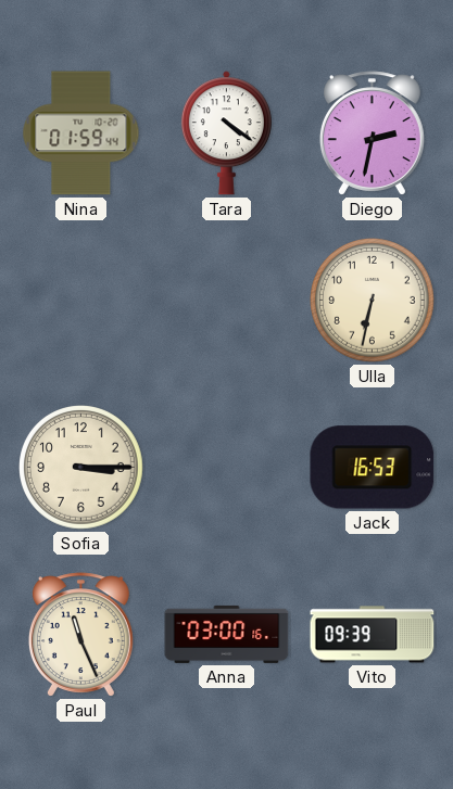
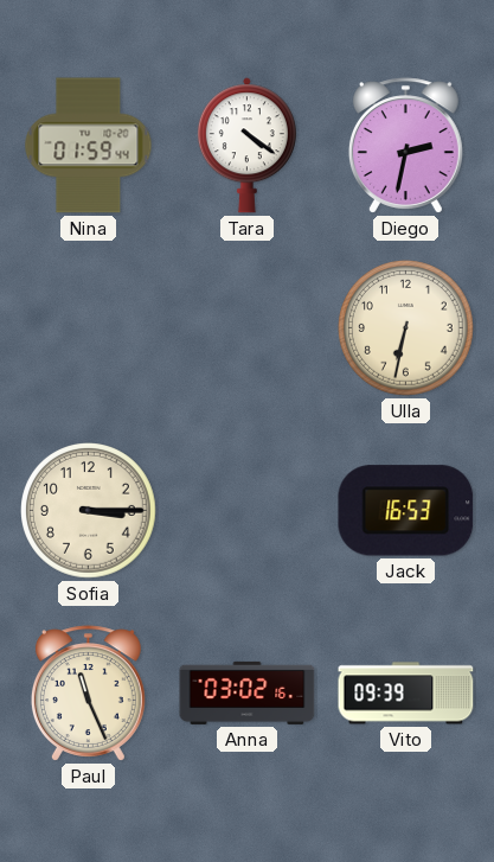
Anna: 03:00 -> 03:02 (248, 692)
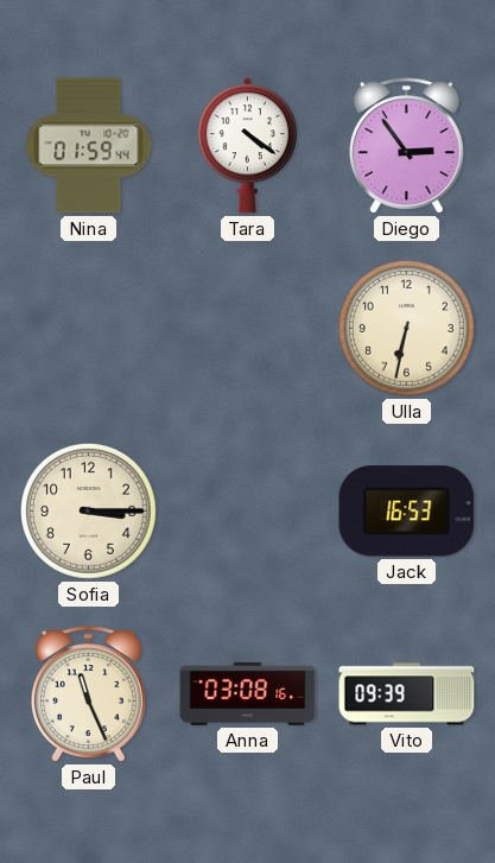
Diego: 2:32 -> 2:54 (406, 146)
Anna: 03:02 -> 03:08 (248, 693)
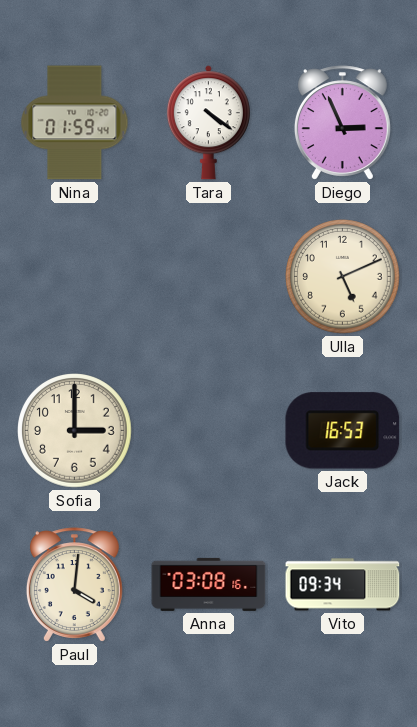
Diego: 2:54 -> 2:56 (342, 123)
Ulla: 6:32 -> 5:11 (343, 277)
Sofia: 3:15 -> 3:00 (75, 431)
Paul: 11:26 -> 4:01 (74, 585)
Vito: 09:39 -> 09:34 (343, 585)
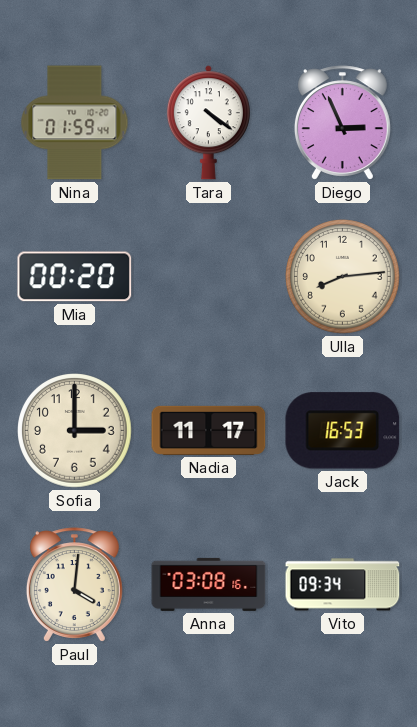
Mia: none -> 00:20 (75, 277)
Ulla: 5:11 -> 8:14 (343, 277)
Nadia: none -> 11:17 (209, 430)
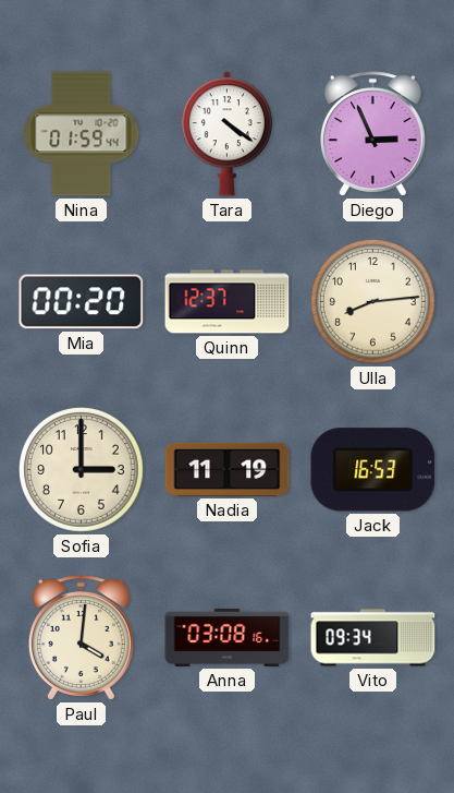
Quinn: none -> 12:37 (228, 302)
Nadia: 11:17 -> 11:19 (228, 469)
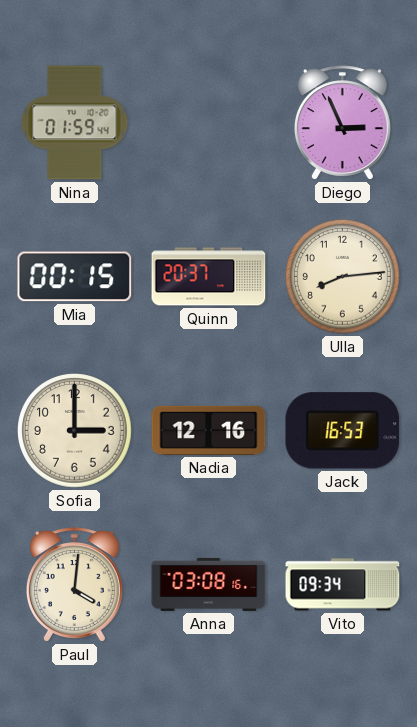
Tara: 4:21 -> none (226, 134)
Mia: 00:20 -> 00:15 (75, 277)
Quinn: 12:37 -> 20:37 (209, 277)
Nadia: 11:19 -> 12:16 (209, 430)
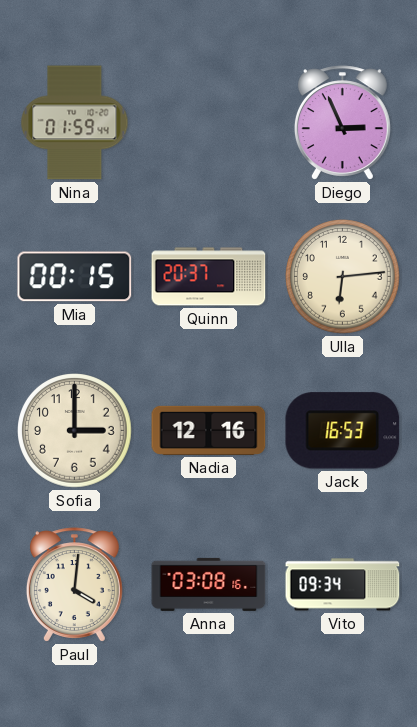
Ulla: 8:14 -> 6:14 (343, 277)
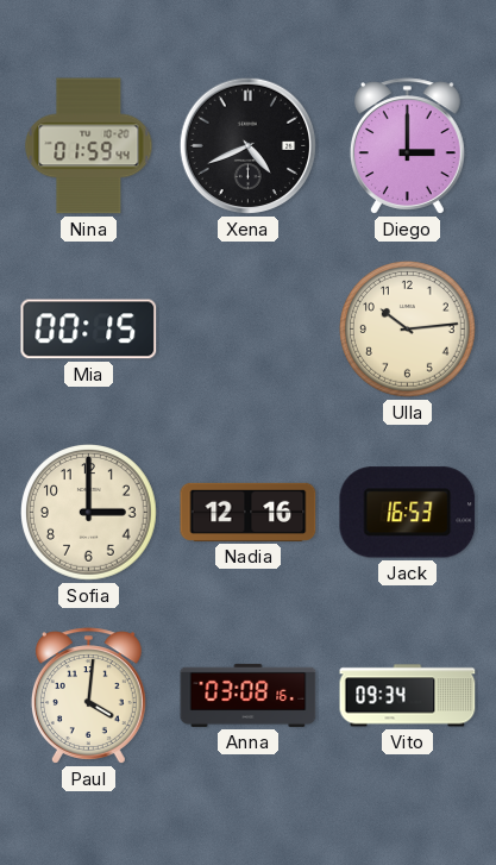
Xena: none -> 4:41 (249, 146)
Diego: 2:56 -> 3:00 (407, 146)
Quinn: 20:37 -> none (209, 277)
Ulla: 6:14 -> 10:14 (408, 330)
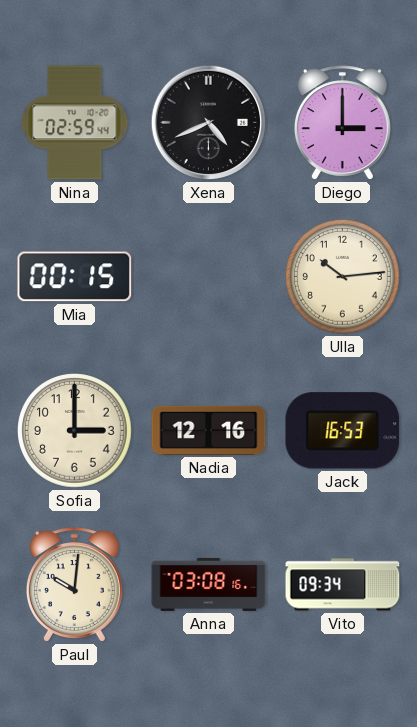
Nina: 01:59 -> 02:59 (75, 123)
Paul: 4:01 -> 10:01 (74, 585)
